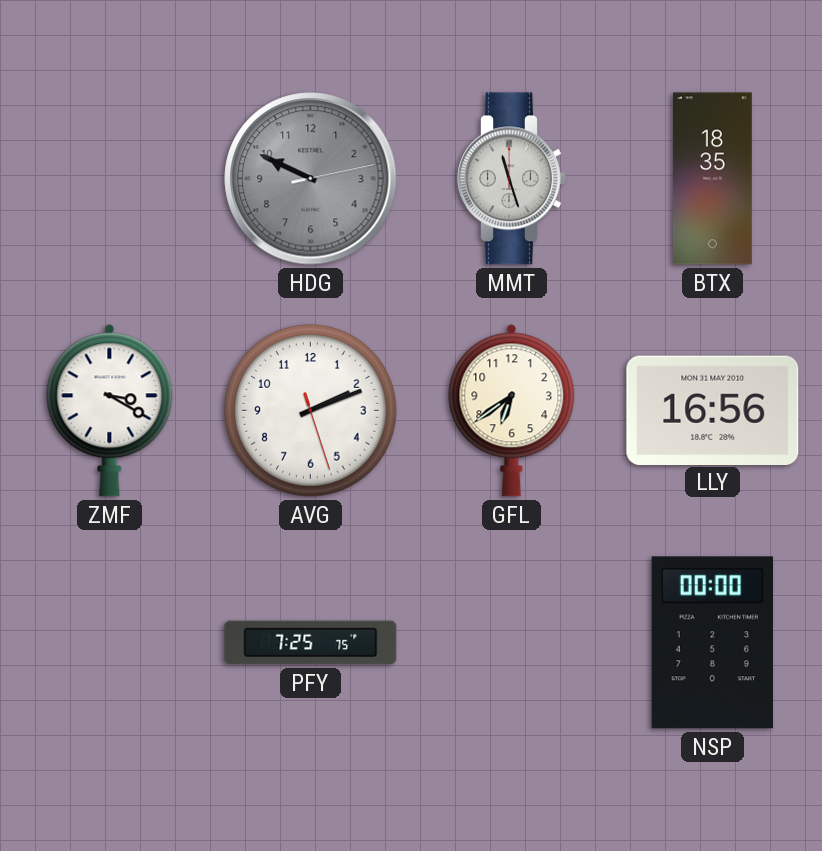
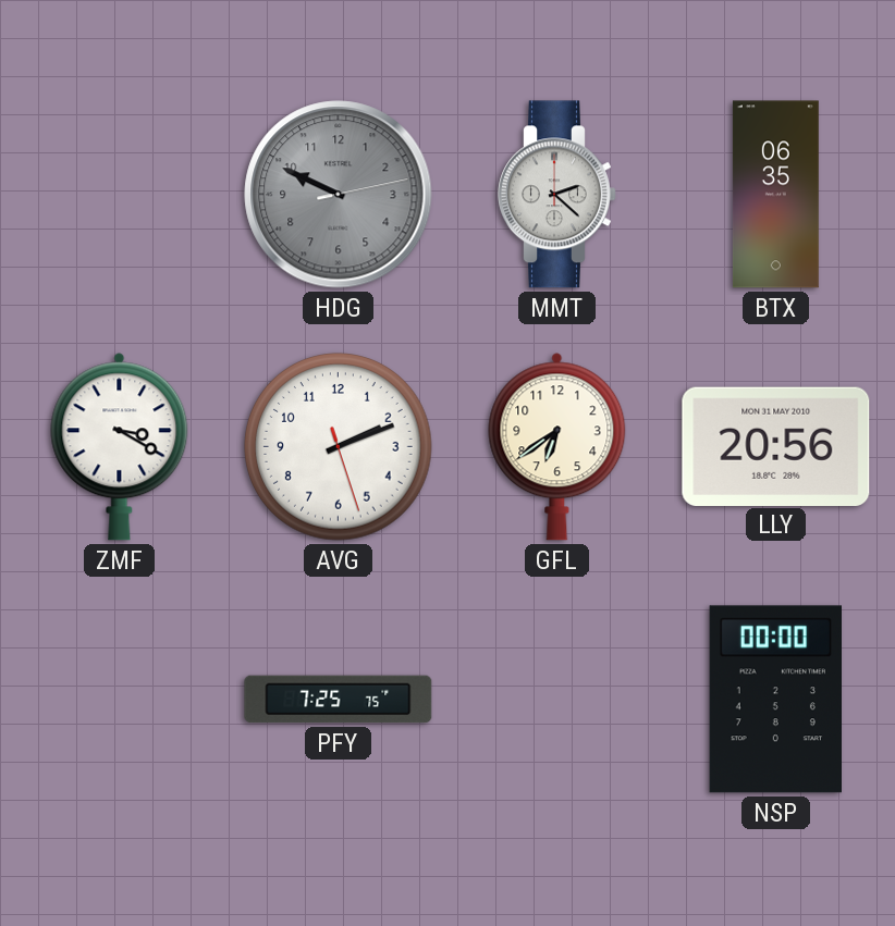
MMT: 11:27 -> 2:22 (557, 195)
BTX: 18:35 -> 06:35 (775, 195)
LLY: 16:56 -> 20:56 (776, 446)
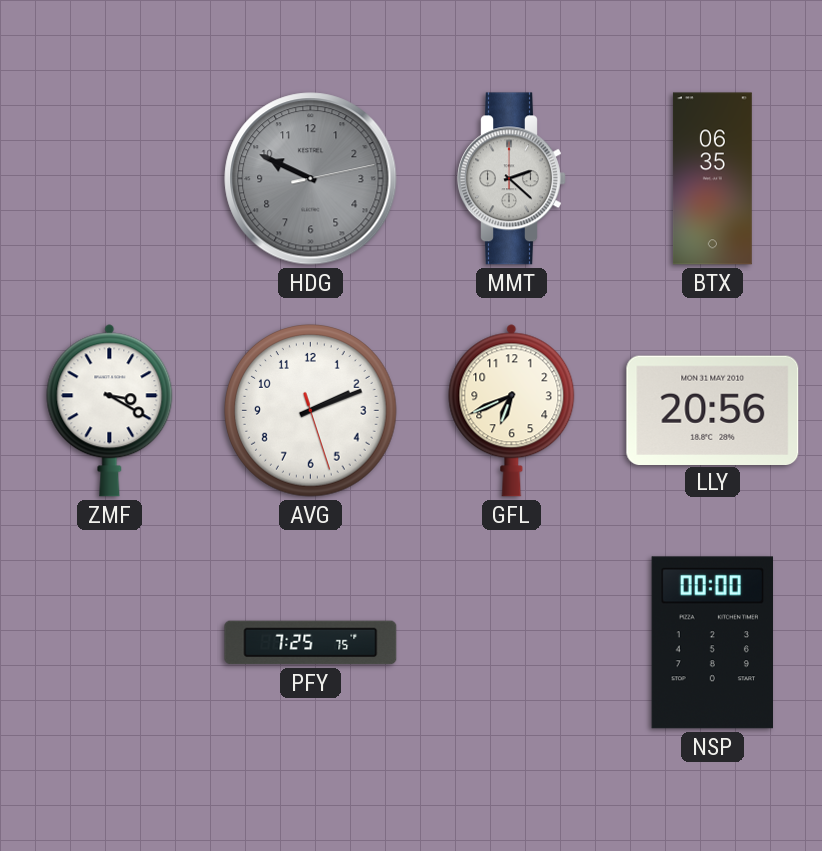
GFL: 6:39 -> 6:41 (512, 411)
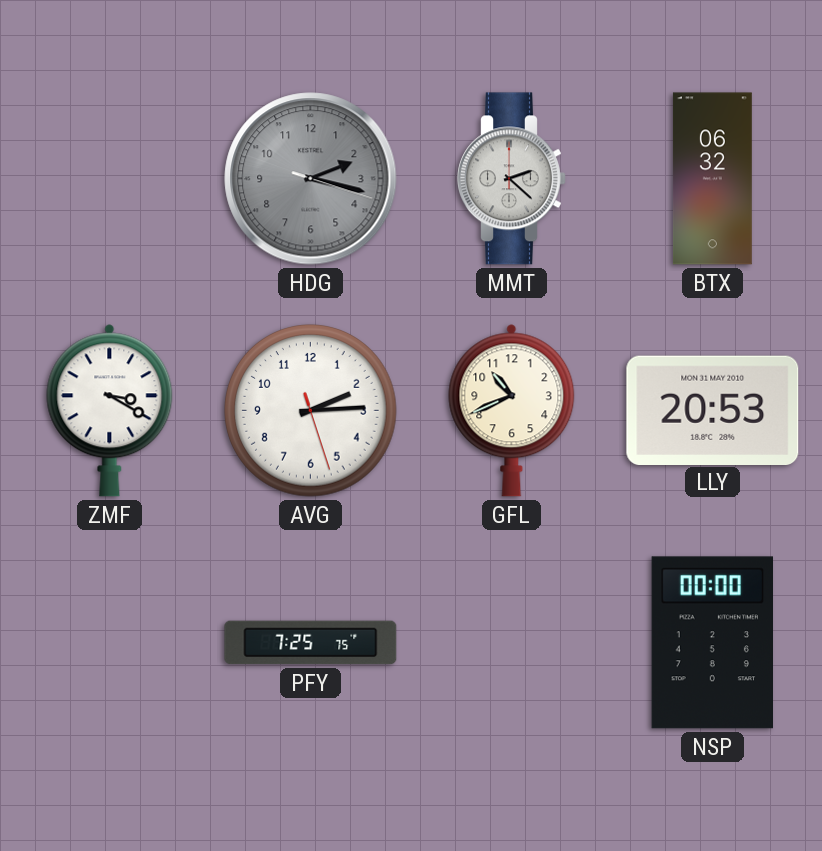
HDG: 9:49 -> 2:17 (311, 179)
BTX: 06:35 -> 06:32 (712, 179)
AVG: 2:11 -> 2:14 (311, 411)
GFL: 6:41 -> 10:41 (512, 411)
LLY: 20:56 -> 20:53 (713, 410)
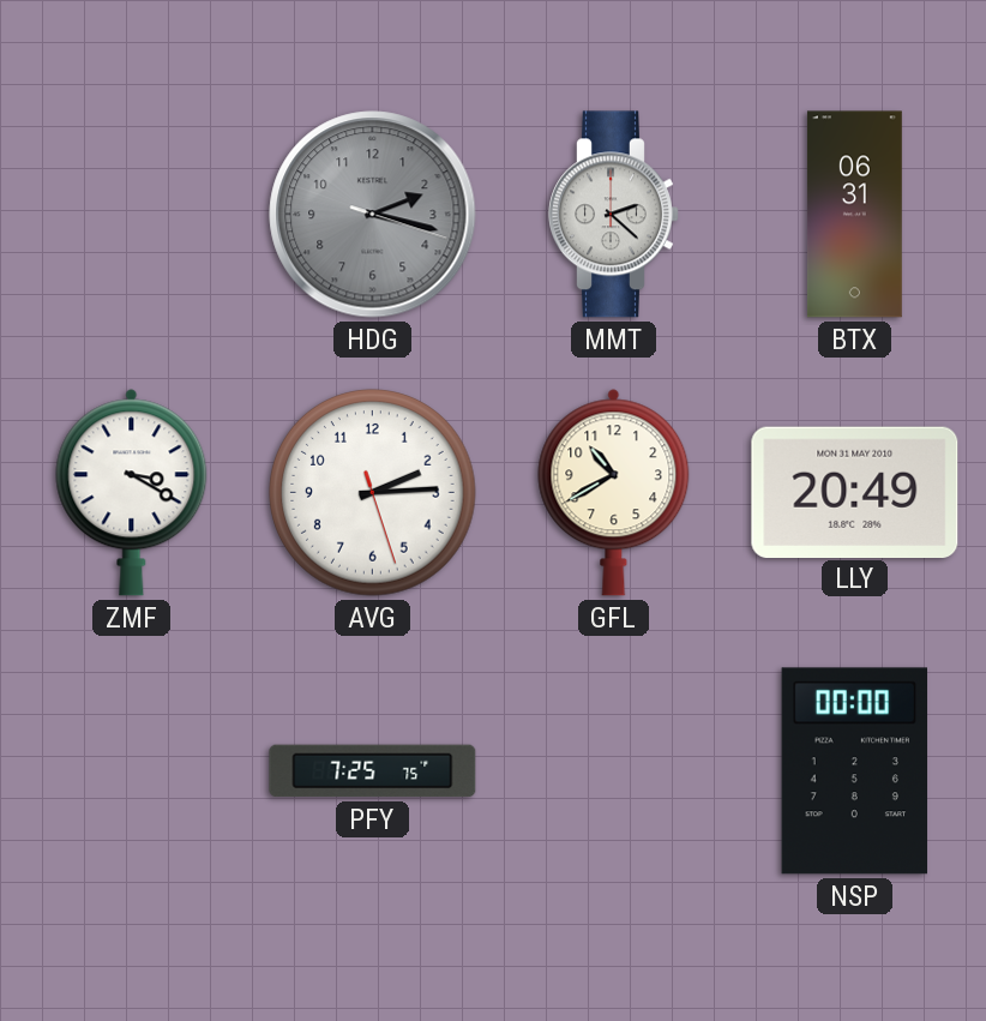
BTX: 06:32 -> 06:31 (854, 215)
GFL: 10:41 -> 10:40 (614, 493)
LLY: 20:53 -> 20:49 (855, 492)
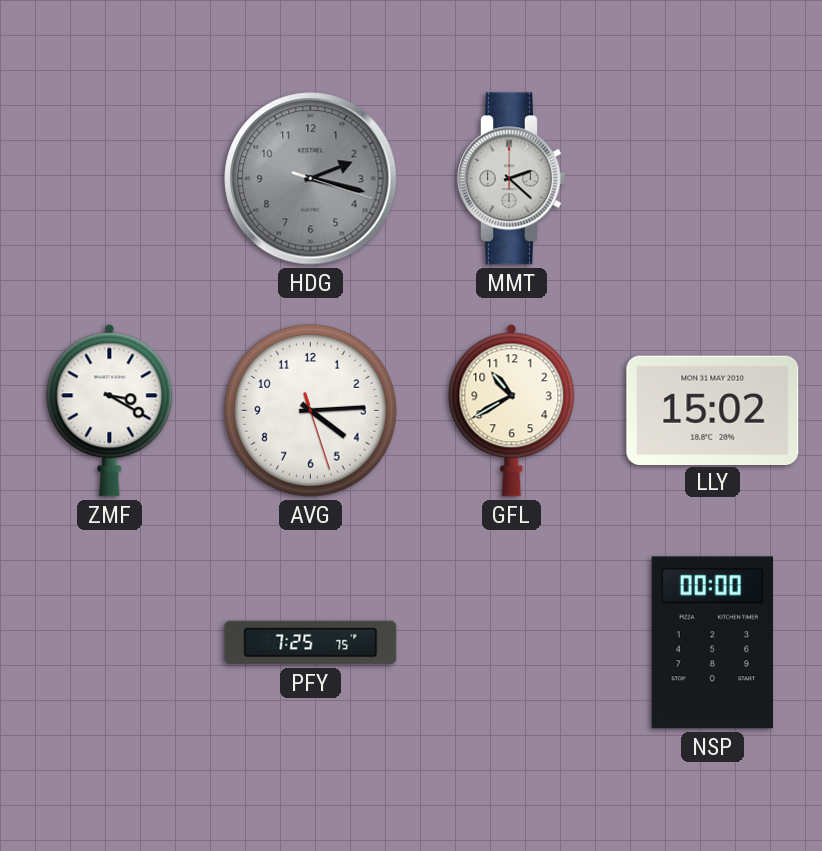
BTX: 06:31 -> none (854, 215)
AVG: 2:14 -> 4:14 (311, 411)
LLY: 20:49 -> 15:02 (713, 410)
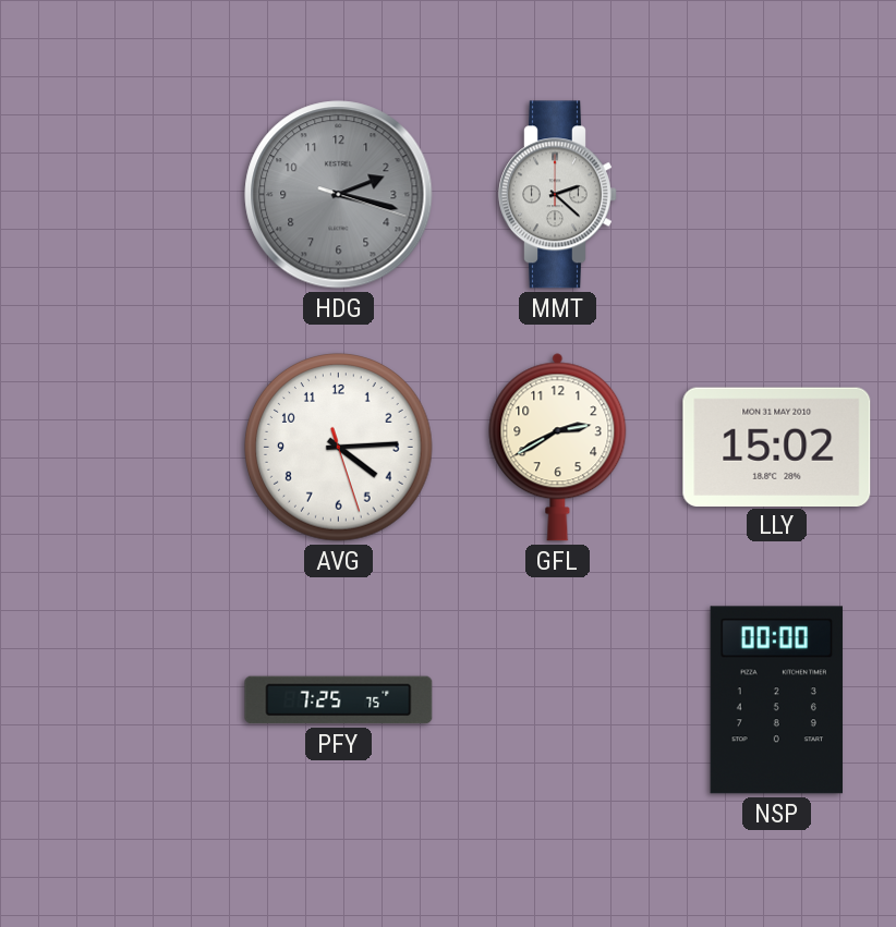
ZMF: 3:20 -> none (110, 411)
GFL: 10:40 -> 2:40 (558, 448)
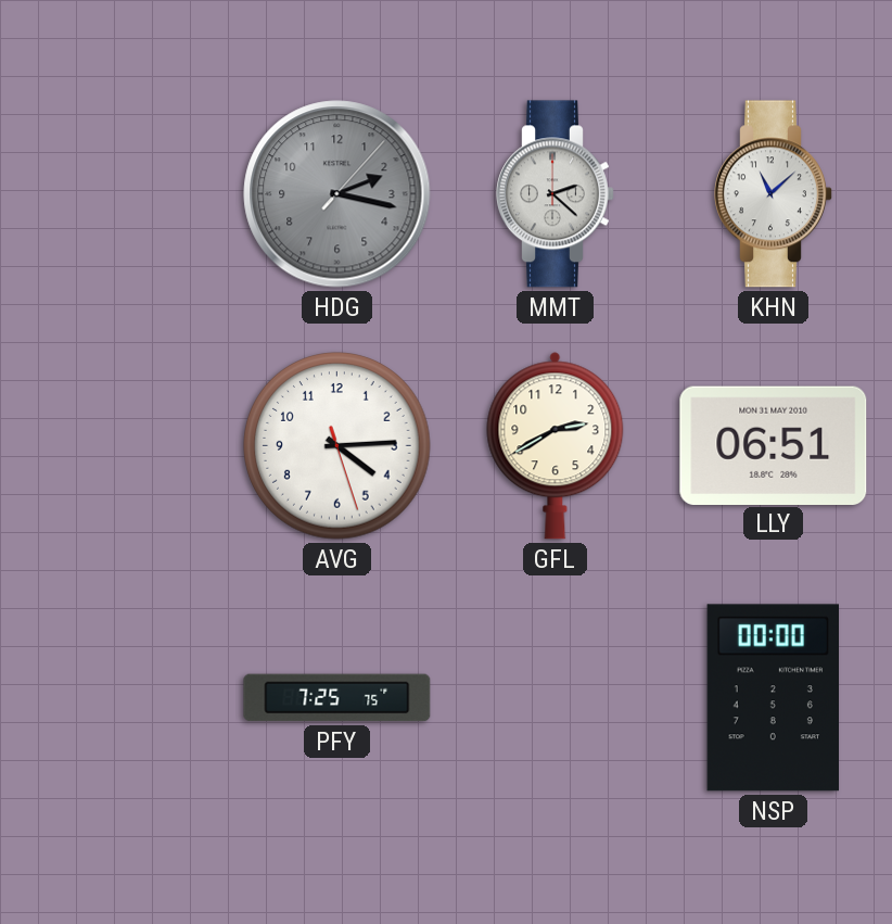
HDG: 2:17:18 -> 2:17:07 (337, 194)
KHN: none -> 11:08 (774, 194)
LLY: 15:02 -> 06:51 (774, 445)
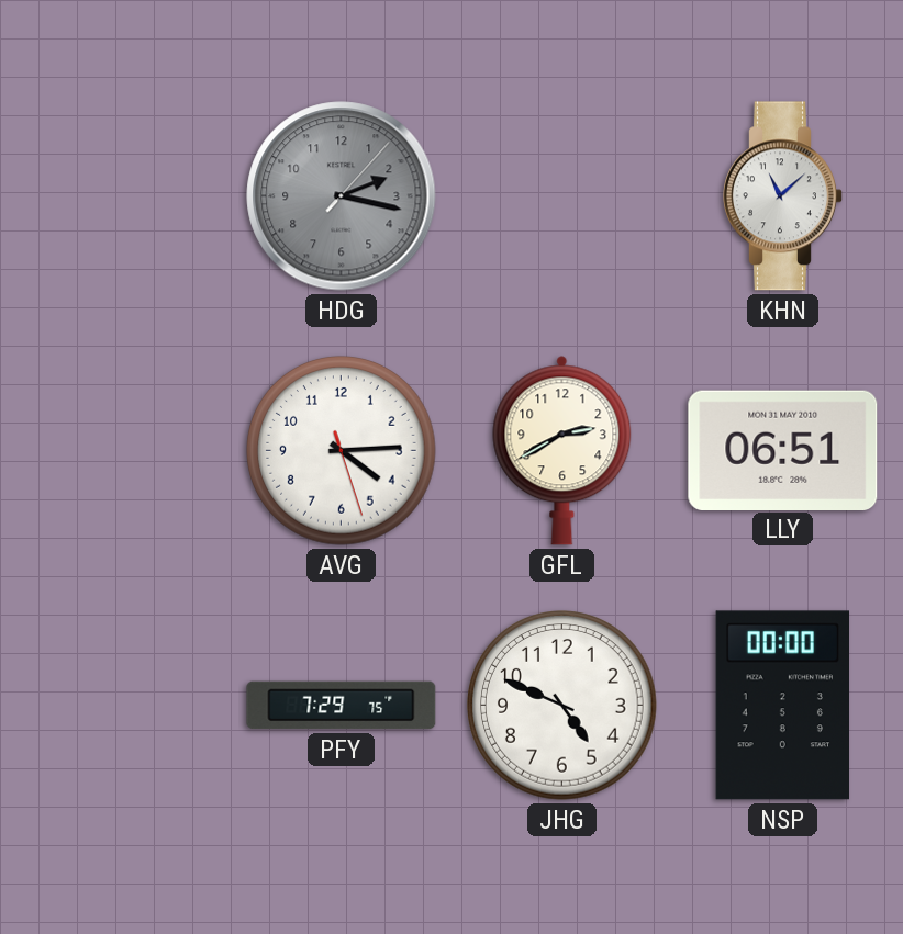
MMT: 2:22 -> none (556, 194)
PFY: 7:25 -> 7:29 (342, 706)
JHG: none -> 4:49 (562, 706)
